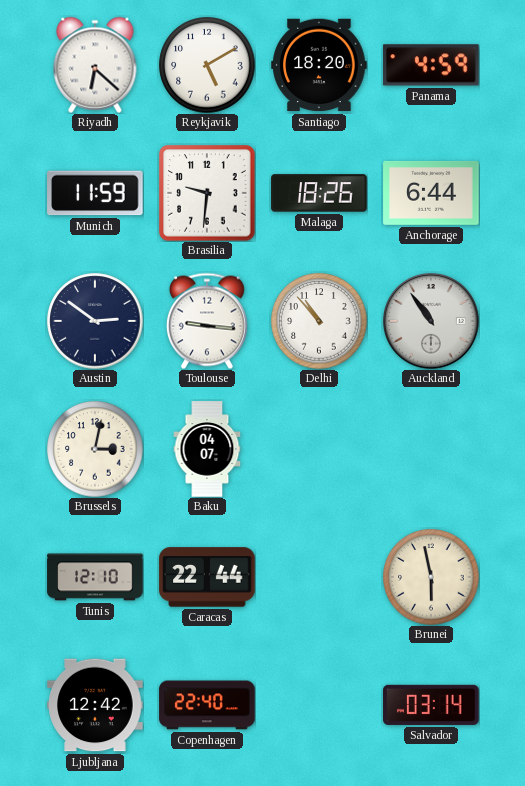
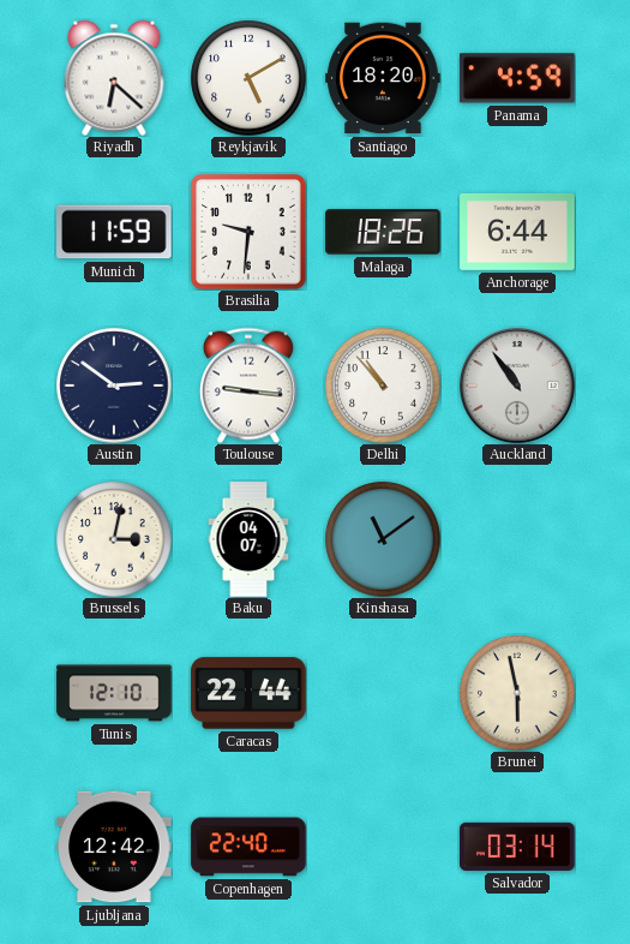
Kinshasa: none -> 11:09 (383, 539)
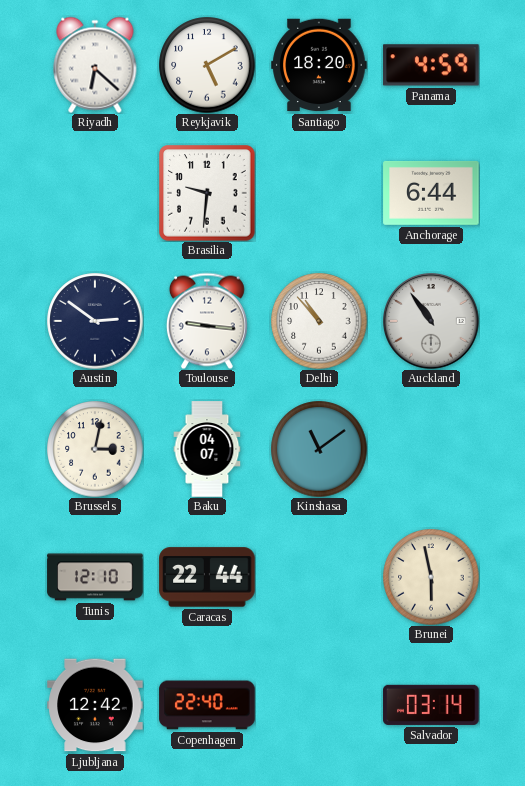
Munich: 11:59 -> none (114, 232)
Malaga: 18:26 -> none (383, 232)
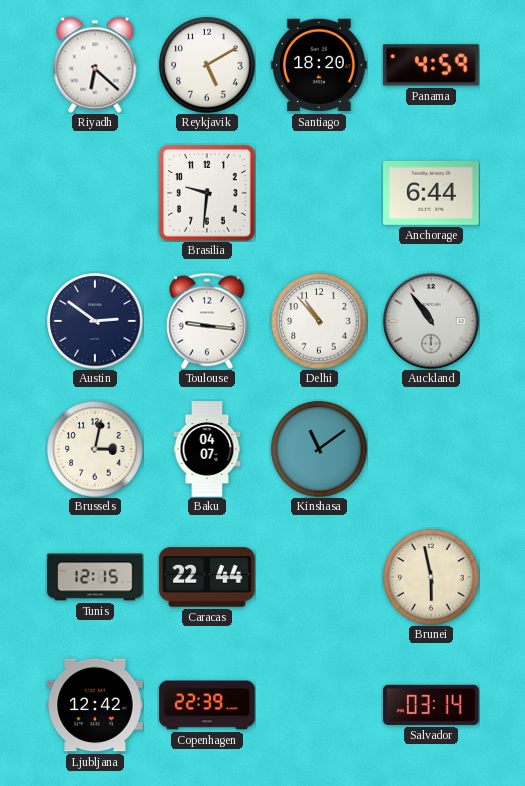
Tunis: 12:10 -> 12:15 (95, 577)
Copenhagen: 22:40 -> 22:39 (207, 705)
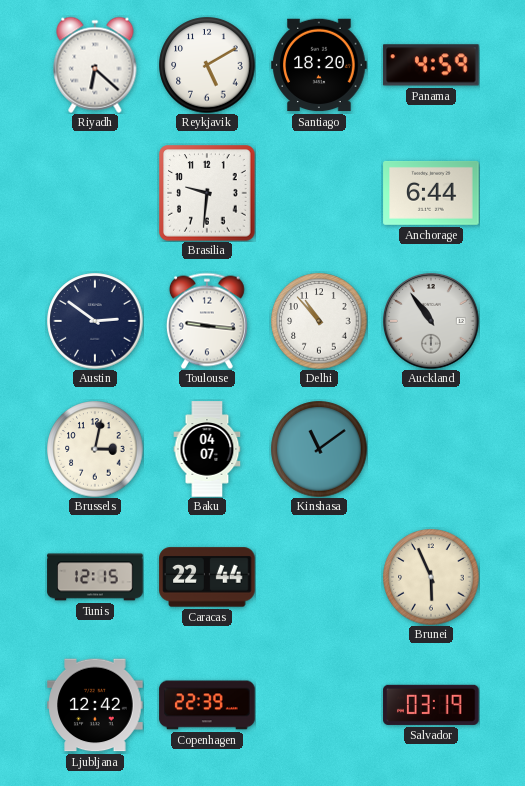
Brunei: 5:58 -> 5:56 (431, 577)
Salvador: 03:14 -> 03:19 (431, 705)
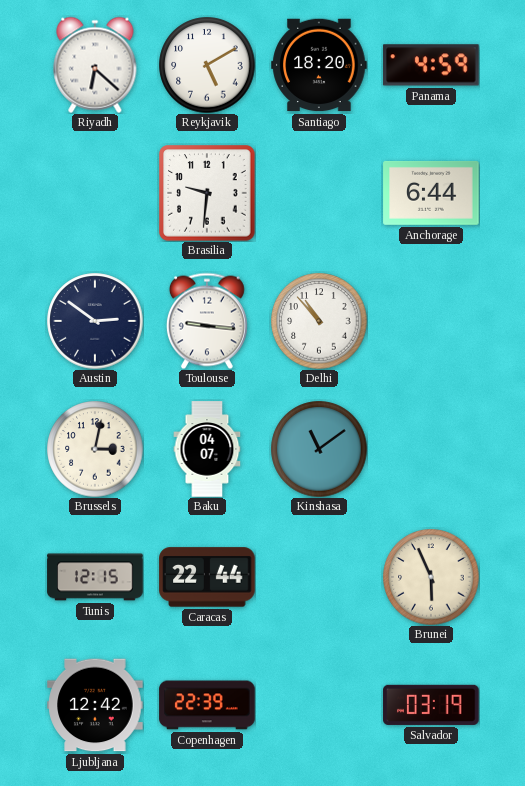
Auckland: 10:54 -> none (432, 322)
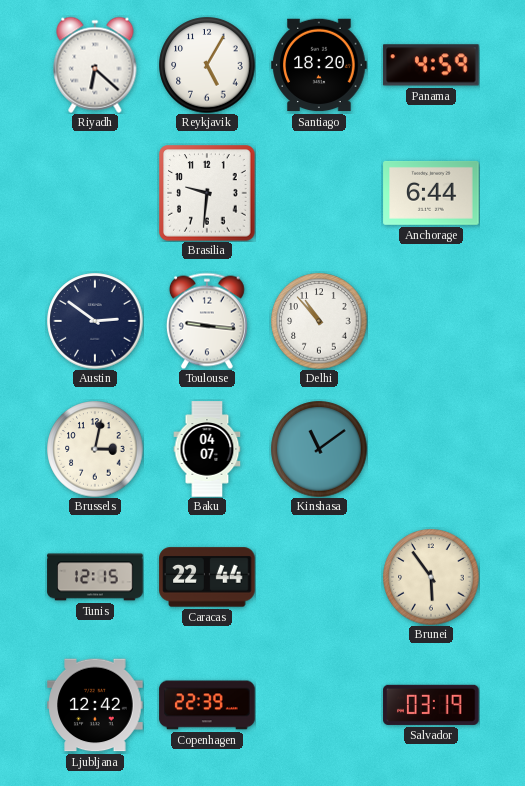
Reykjavik: 5:10 -> 5:05 (207, 65)
Brunei: 5:56 -> 5:54 (431, 577)
